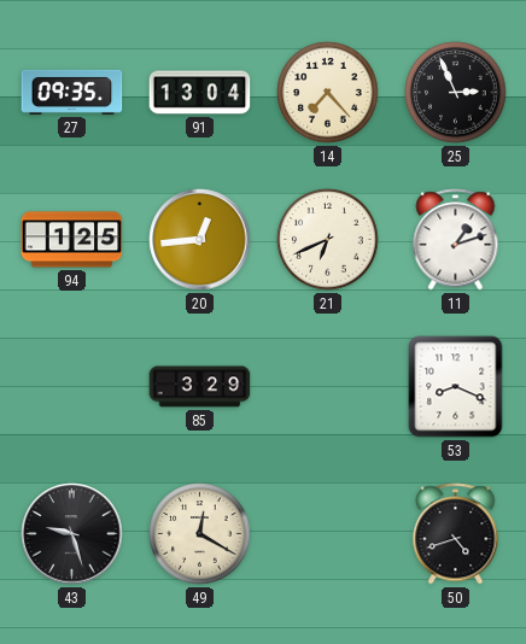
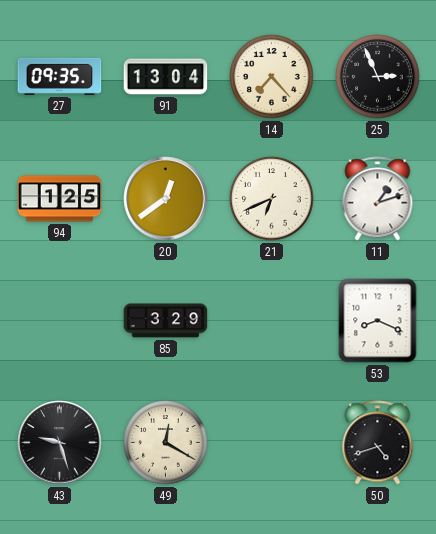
20: 12:44 -> 12:39 (166, 199)
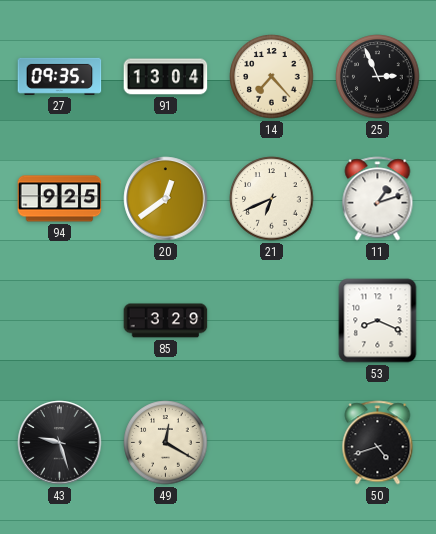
94: 1:25 -> 9:25 (60, 199)
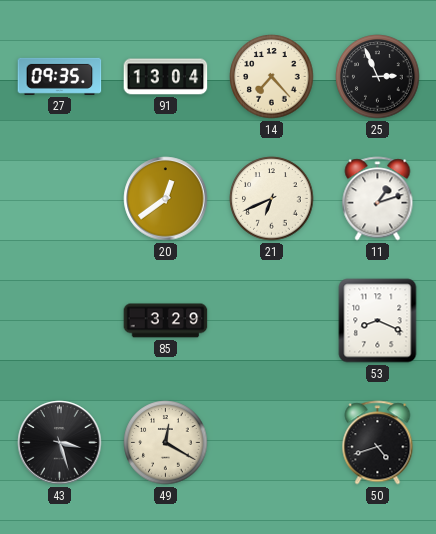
94: 9:25 -> none (60, 199)
43: 9:27 -> 3:27 (60, 443)
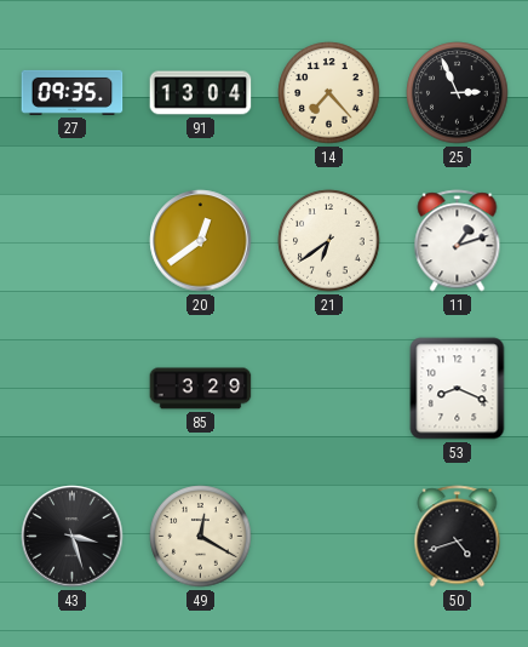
21: 6:41 -> 6:39 (329, 241)
